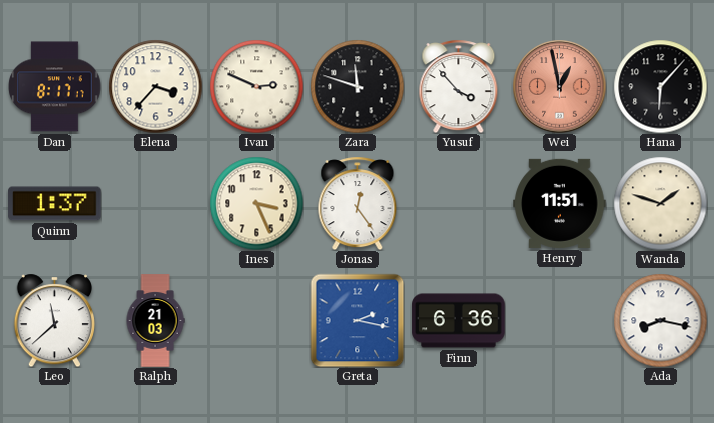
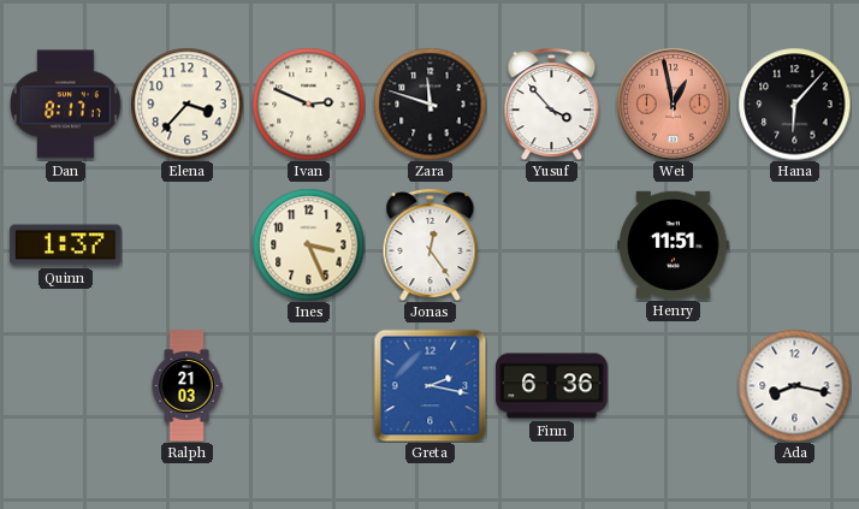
Wanda: 1:48 -> none (660, 203)
Leo: 11:38 -> none (54, 320)
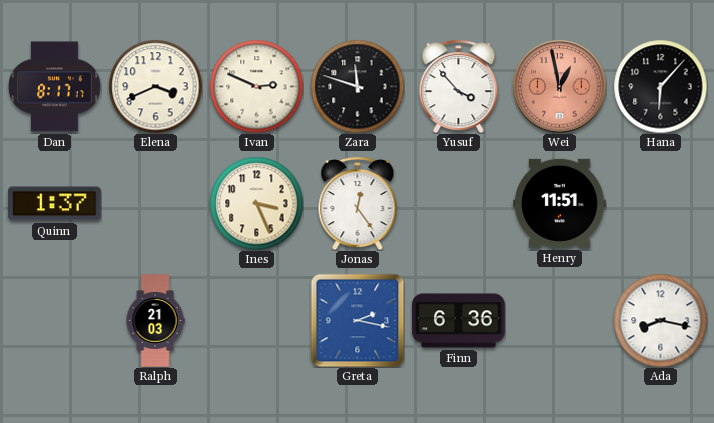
Elena: 3:37 -> 3:41 (155, 86)
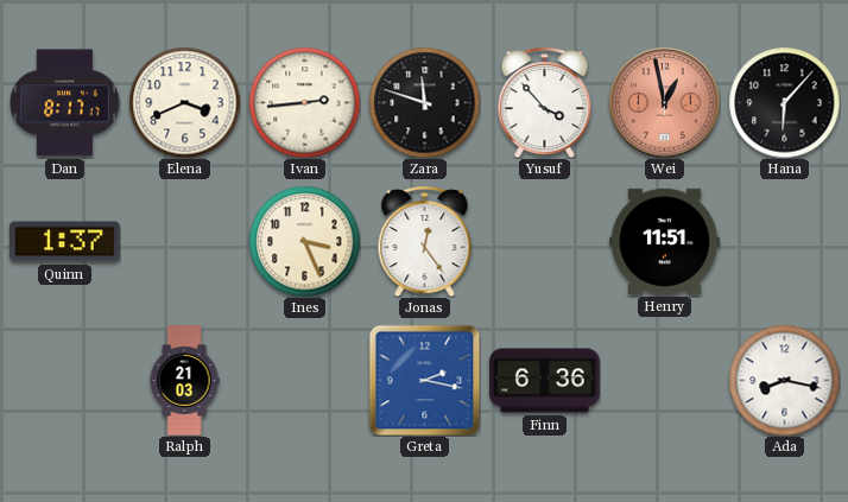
Ivan: 2:49 -> 2:44 (304, 102)
